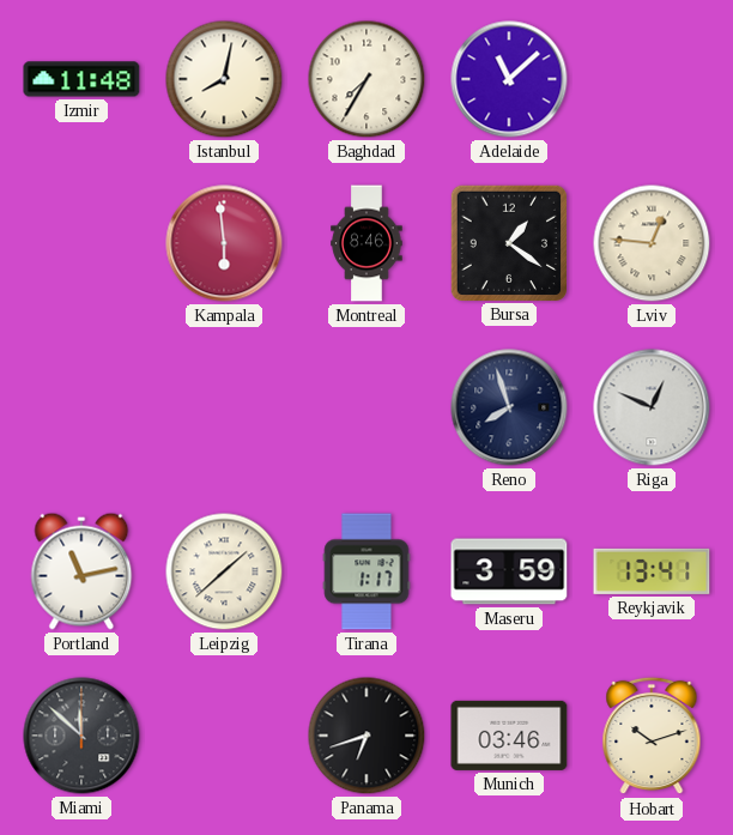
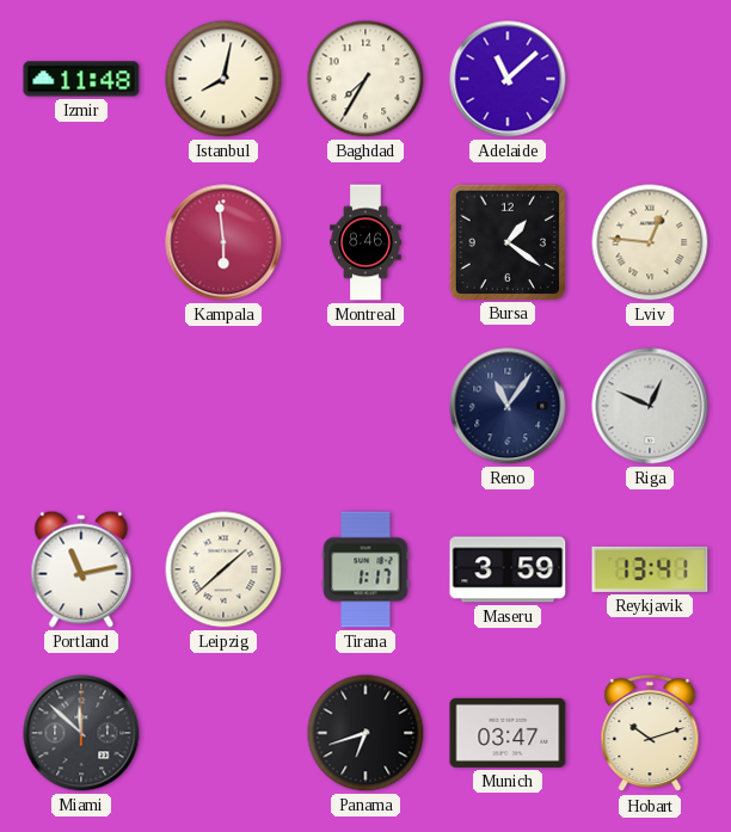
Reno: 7:57 -> 11:06 (508, 406)
Munich: 03:46 -> 03:47 (508, 733)
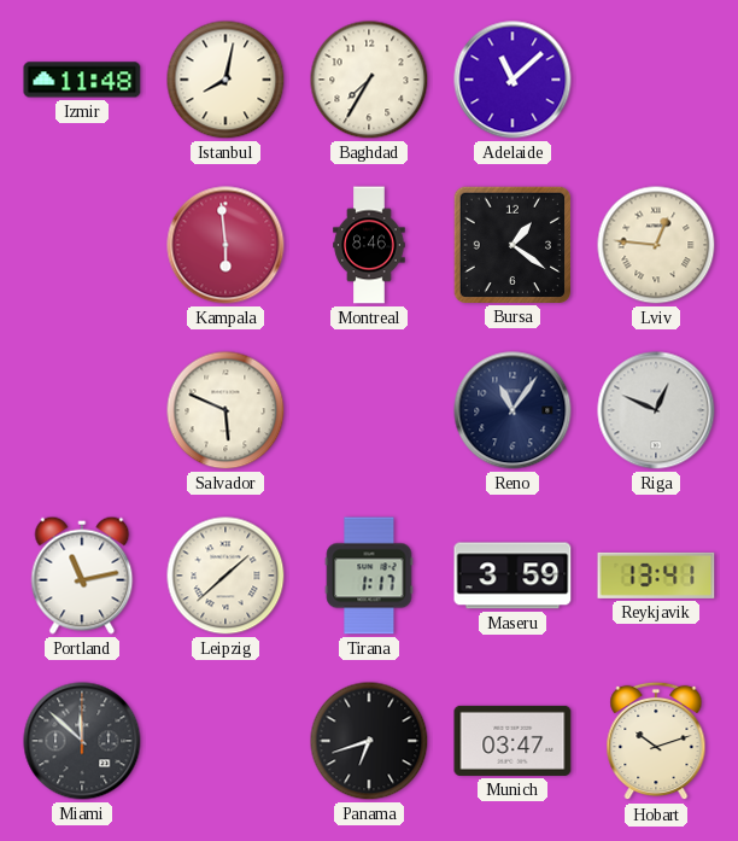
Salvador: none -> 5:49 (225, 410)
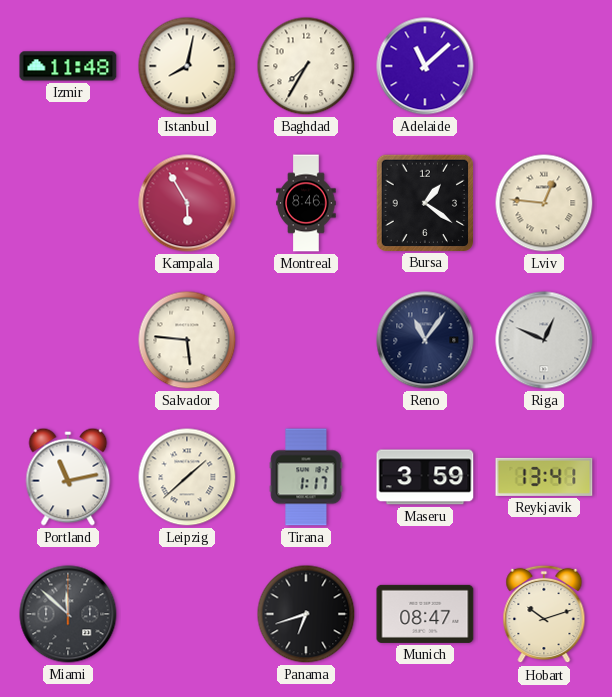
Kampala: 5:59 -> 5:55 (187, 203)
Salvador: 5:49 -> 5:46 (187, 340)
Munich: 03:47 -> 08:47 (425, 614)
